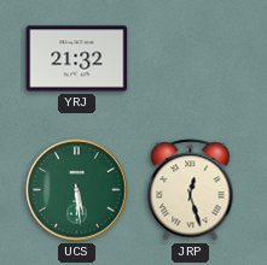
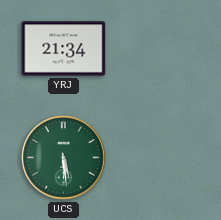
YRJ: 21:32 -> 21:34 (64, 49)
JRP: 12:27 -> none (191, 190)
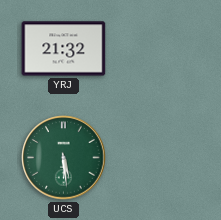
YRJ: 21:34 -> 21:32 (64, 49)
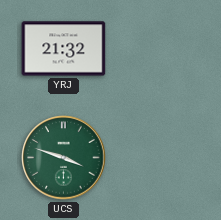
UCS: 5:29 -> 3:48 (64, 158)
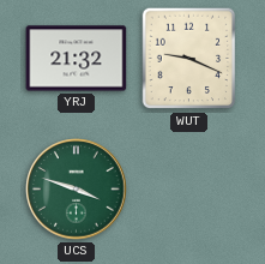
WUT: none -> 9:19 (189, 59)
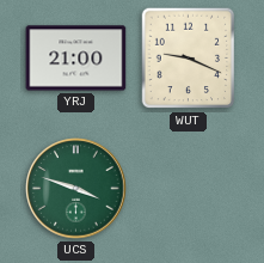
YRJ: 21:32 -> 21:00 (76, 59)
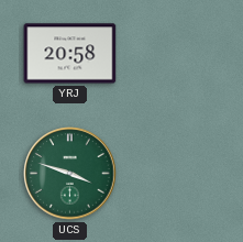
YRJ: 21:00 -> 20:58 (70, 54)
WUT: 9:19 -> none (189, 59)
